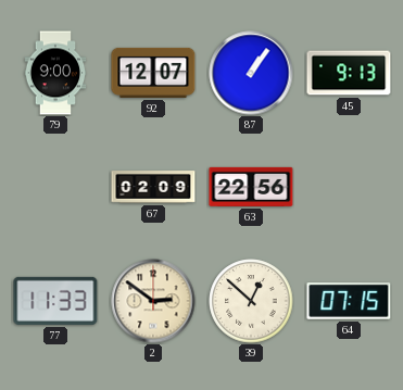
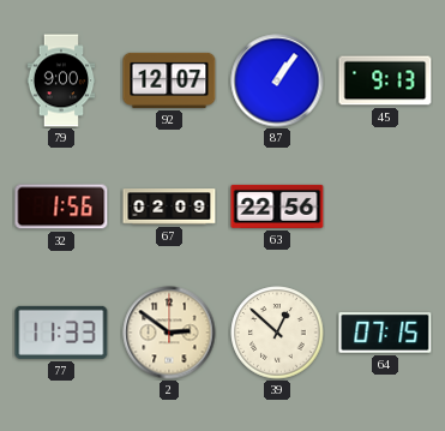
32: none -> 1:56 (61, 206)
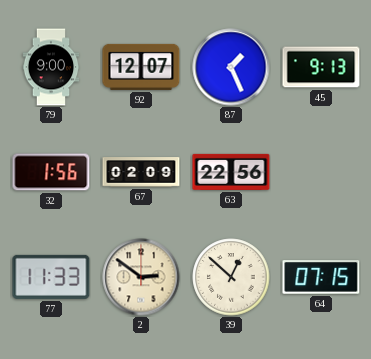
87: 1:06 -> 1:26 (231, 67)
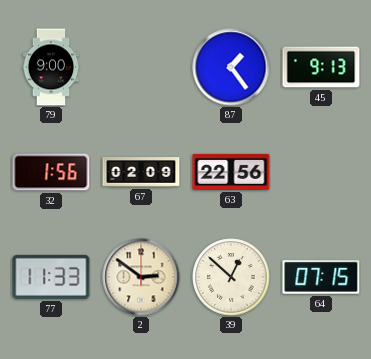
92: 12:07 -> none (141, 67)
87: 1:26 -> 1:24 (231, 67)
